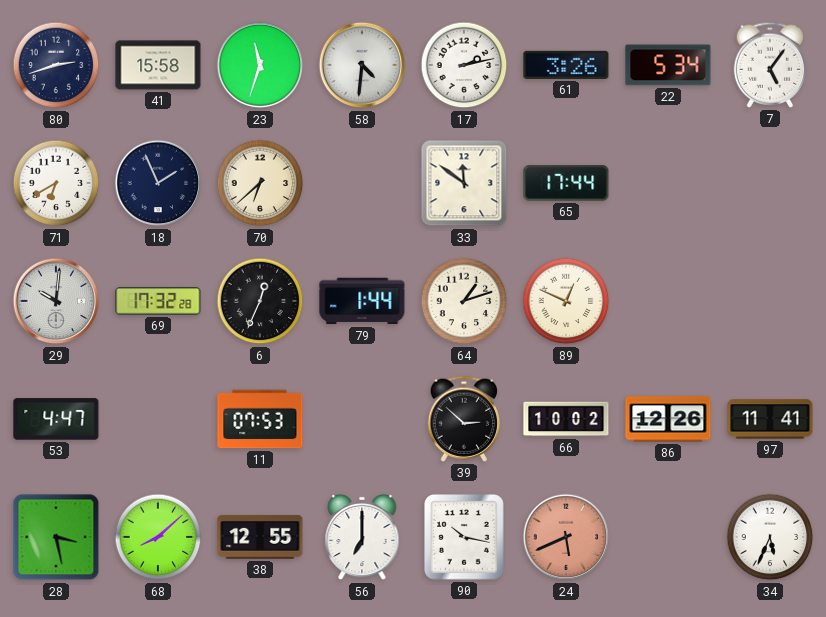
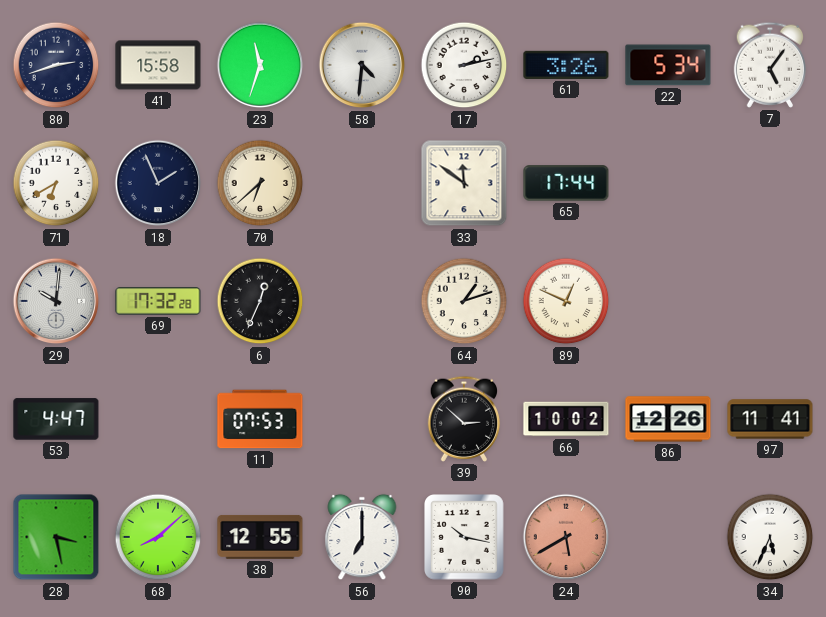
79: 1:44 -> none (362, 301)
24: 5:41 -> 5:40 (566, 537)
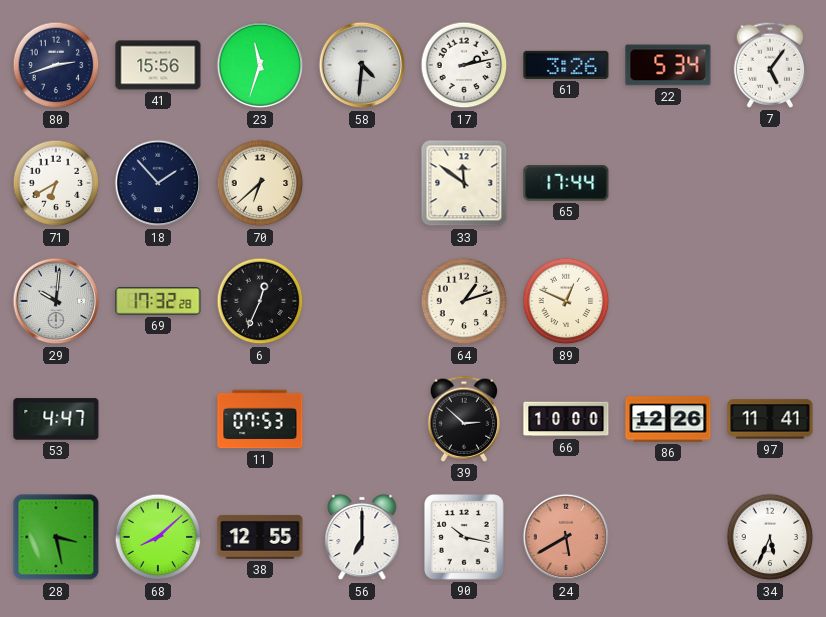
41: 15:58 -> 15:56 (158, 65)
18: 1:56 -> 1:53 (158, 183)
66: 10:02 -> 10:00 (566, 419)
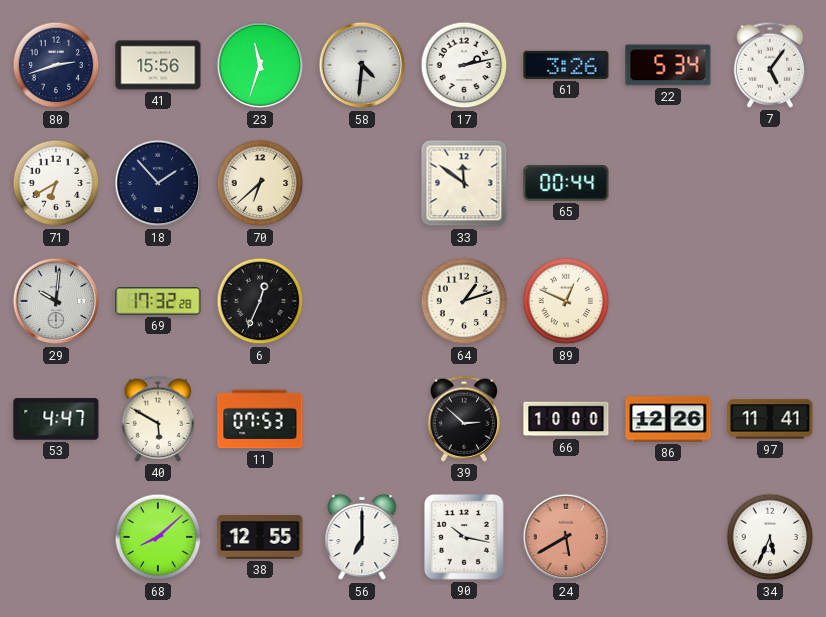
65: 17:44 -> 00:44 (566, 183)
40: none -> 5:50 (158, 419)
28: 3:28 -> none (56, 537)
